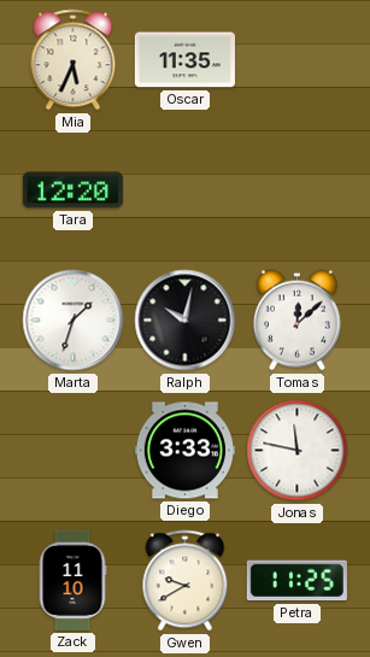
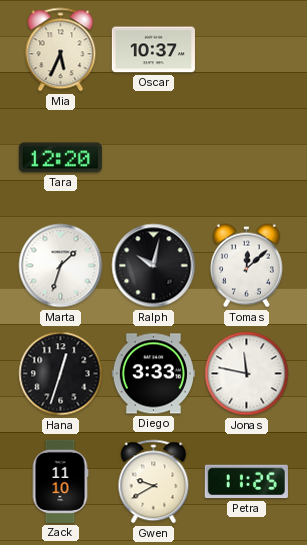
Oscar: 11:35 -> 10:37 (153, 50)
Hana: none -> 12:33 (61, 374)
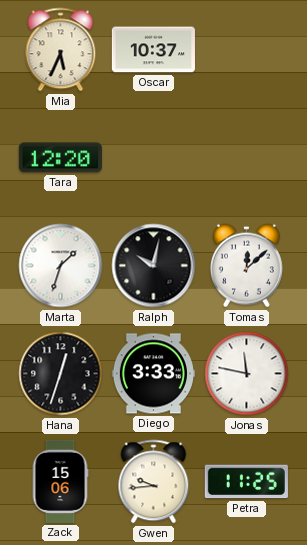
Zack: 11:10 -> 15:06 (60, 481)
Gwen: 9:40 -> 9:44 (154, 482)
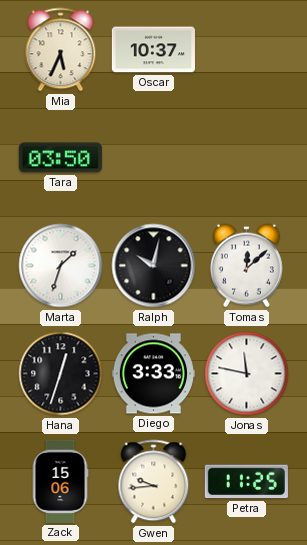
Tara: 12:20 -> 03:50 (60, 158)
